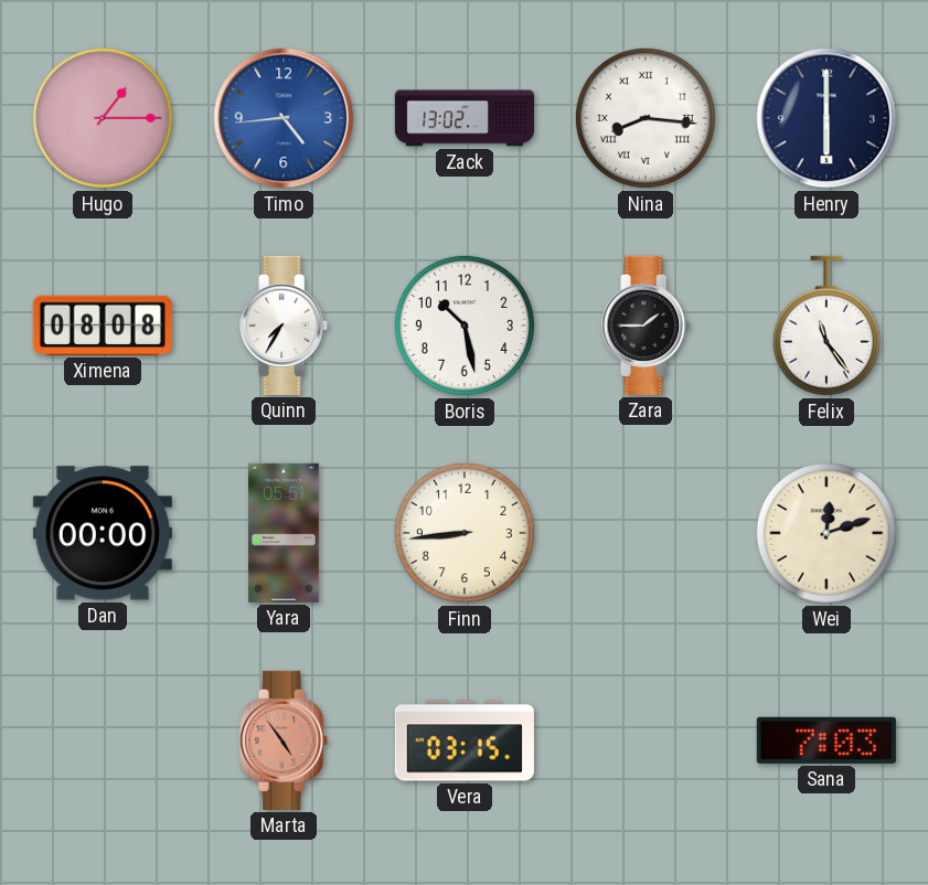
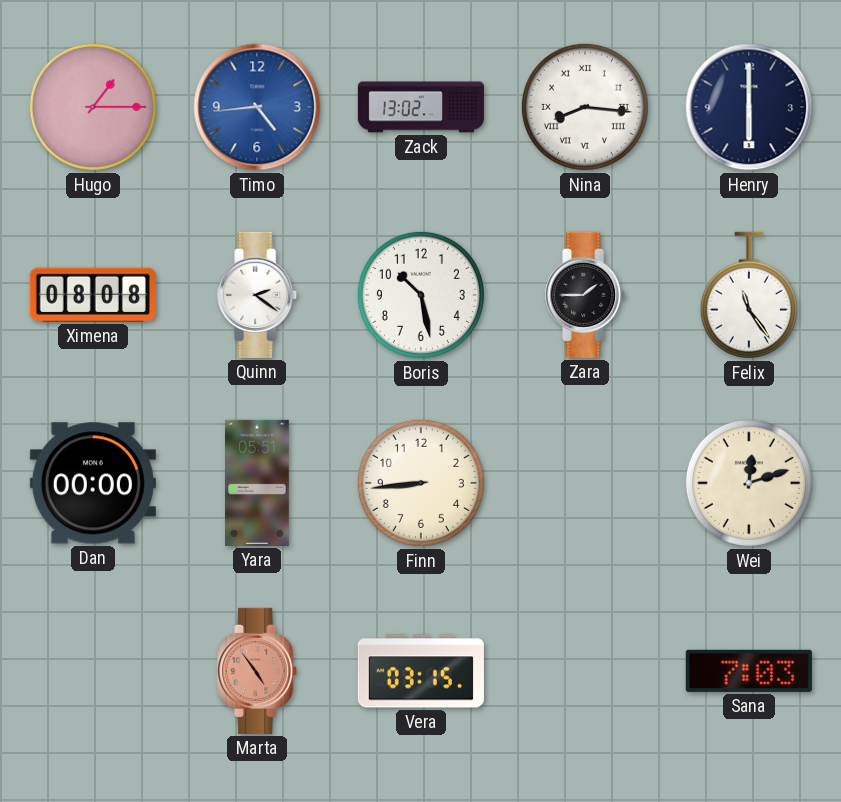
Quinn: 7:35 -> 2:21 (258, 295)
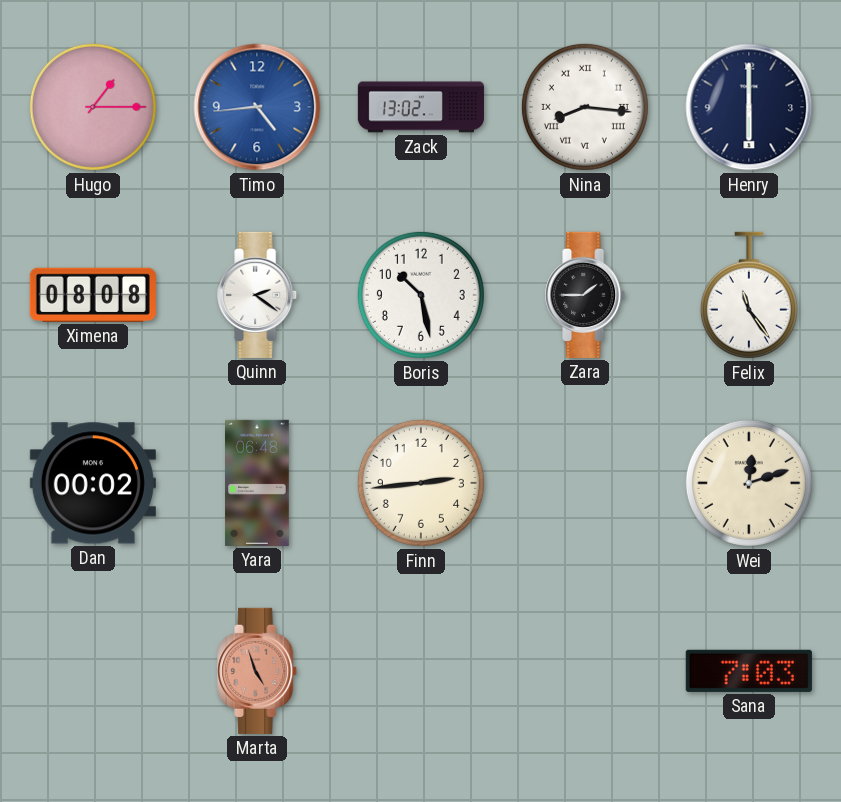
Dan: 00:00 -> 00:02 (93, 483)
Yara: 05:51 -> 06:48 (257, 483)
Finn: 8:44 -> 2:44 (421, 483)
Marta: 4:54 -> 4:57 (258, 671)
Vera: 03:15 -> none (421, 671)
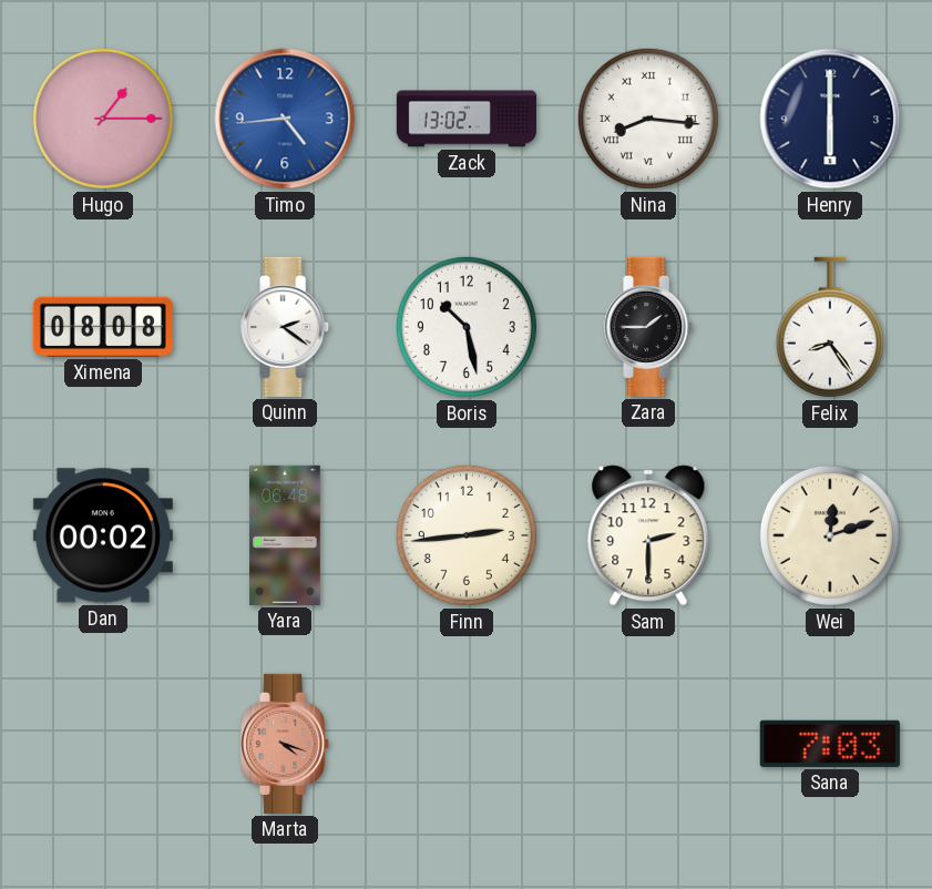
Felix: 11:24 -> 8:24 (830, 327)
Sam: none -> 2:30 (648, 535)
Marta: 4:57 -> 4:18 (286, 744)
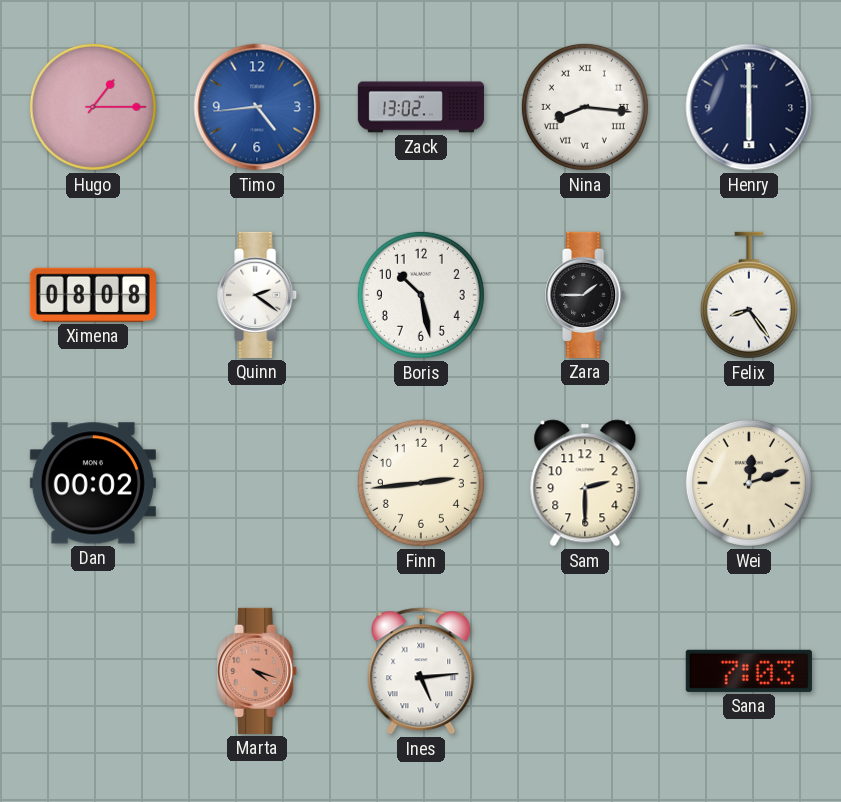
Yara: 06:48 -> none (285, 535)
Ines: none -> 5:14 (421, 671)
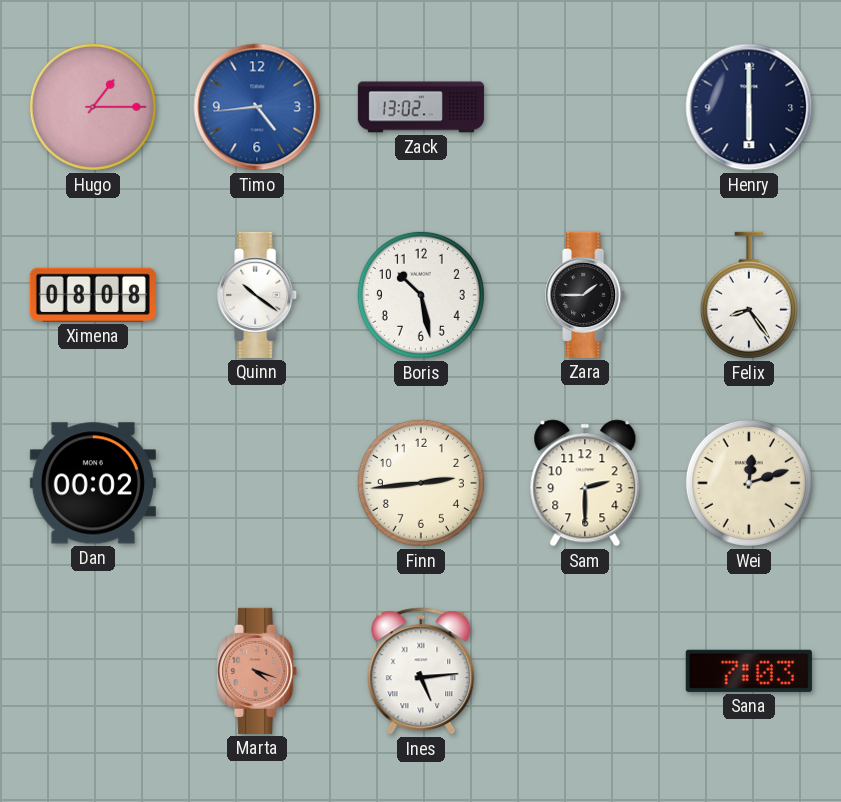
Nina: 8:16 -> none (585, 107)
Quinn: 2:21 -> 10:21 (258, 295)
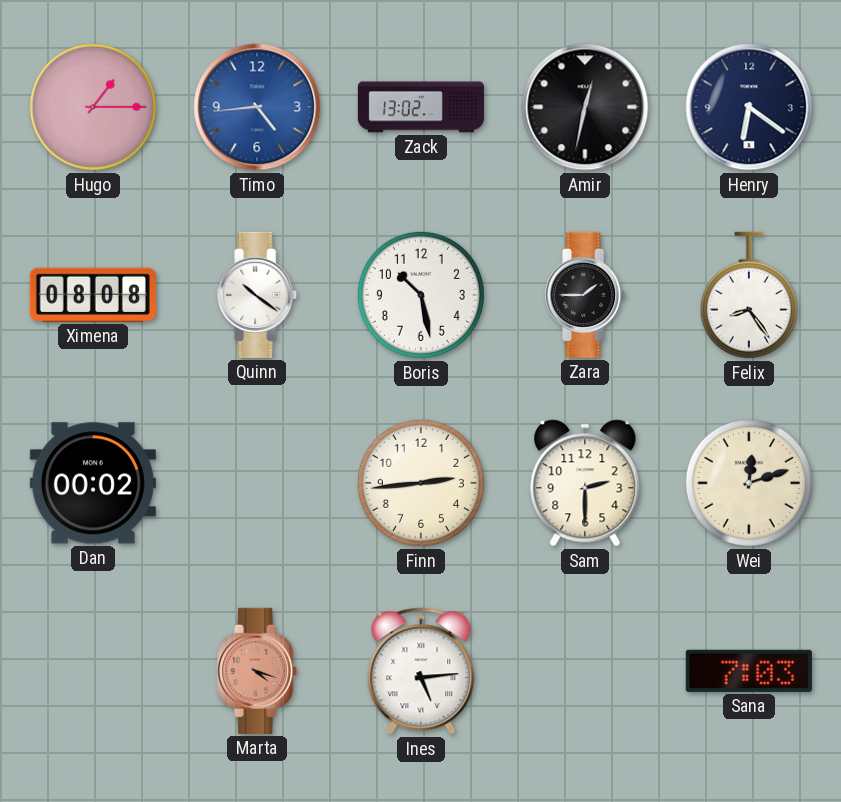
Amir: none -> 12:32 (585, 107)
Henry: 6:00 -> 6:21 (749, 107)
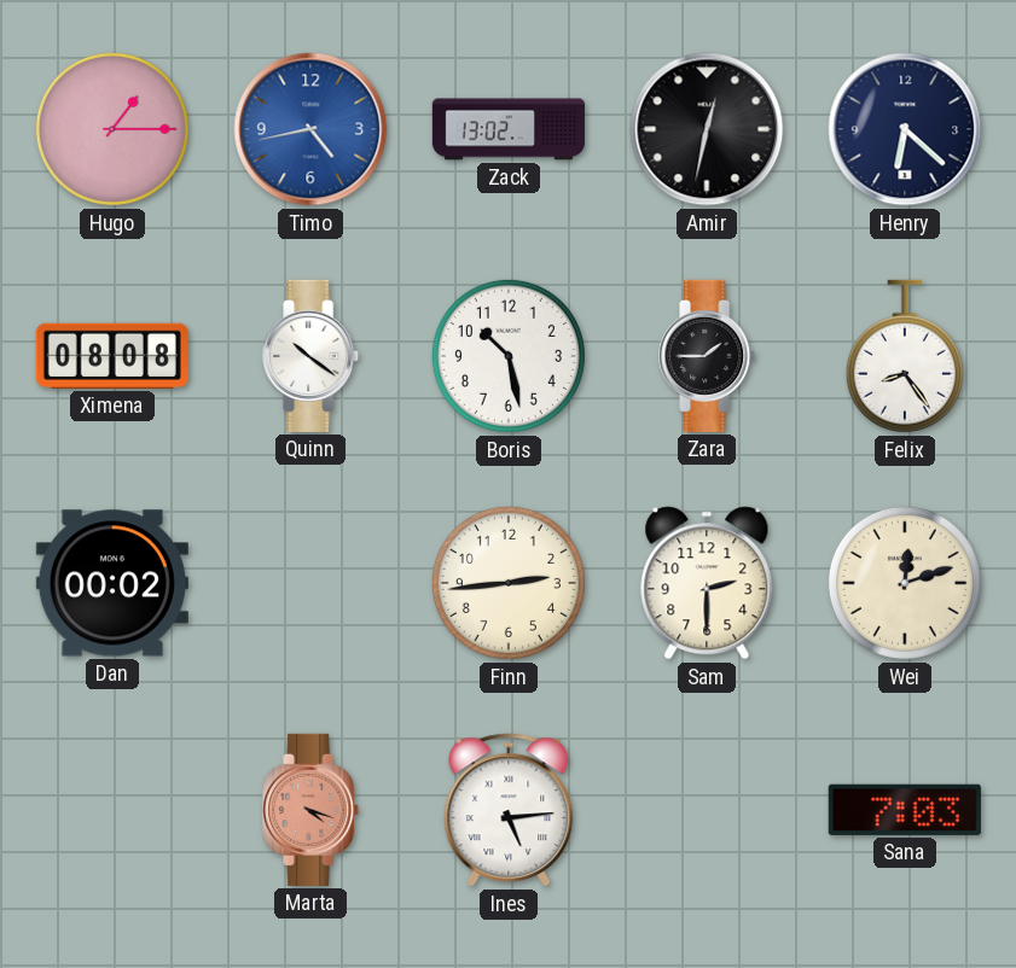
Timo: 4:44 -> 4:43 (310, 129)
Henry: 6:21 -> 6:22 (905, 129)
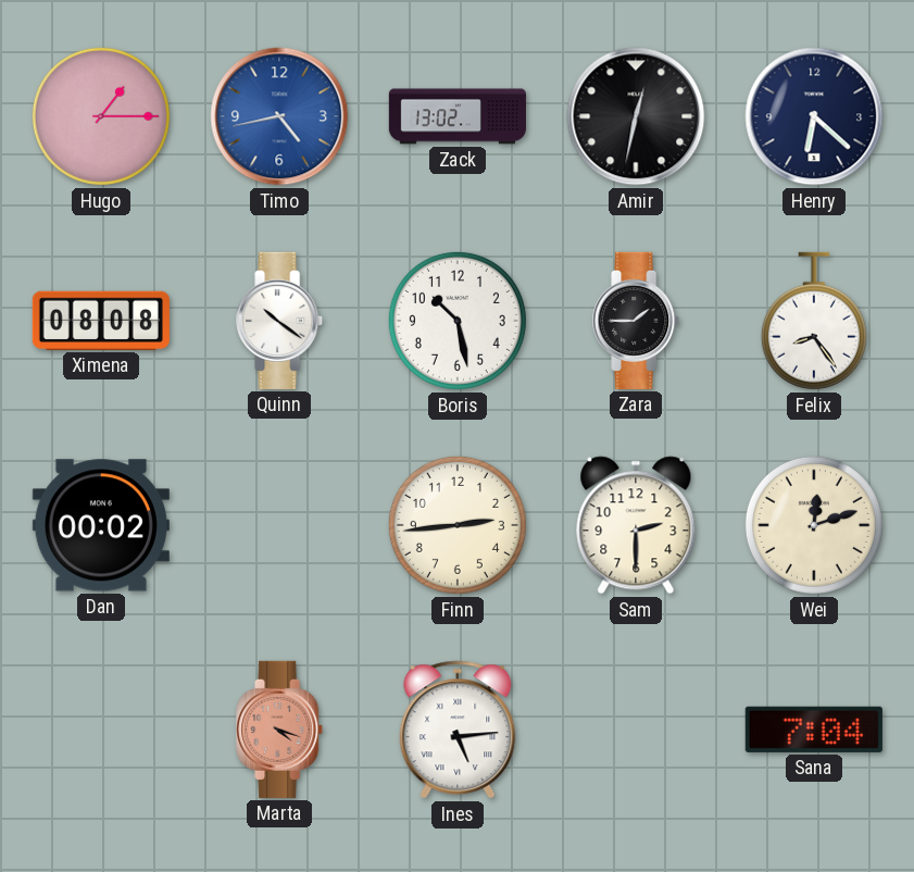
Sana: 7:03 -> 7:04 (814, 730)
